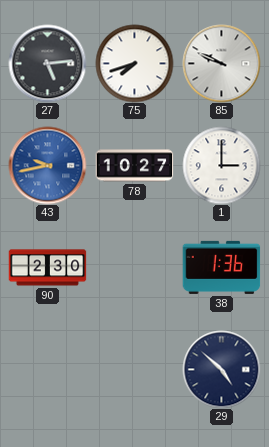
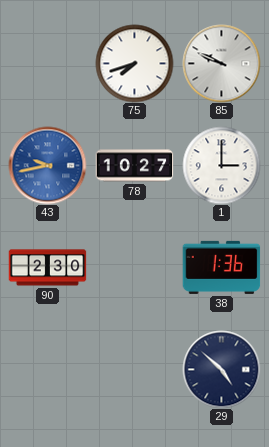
27: 5:14 -> none (47, 63)
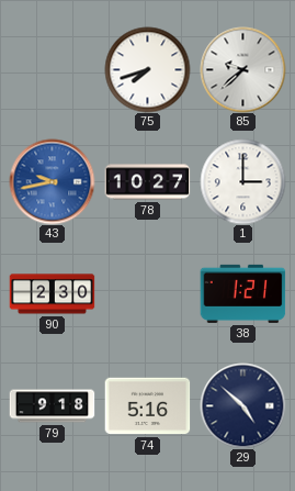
85: 9:49 -> 9:38 (242, 69)
38: 1:36 -> 1:21 (242, 293)
79: none -> 9:18 (52, 406)
74: none -> 5:16 (147, 406)
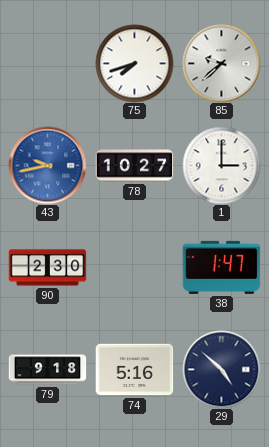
38: 1:21 -> 1:47 (221, 267)
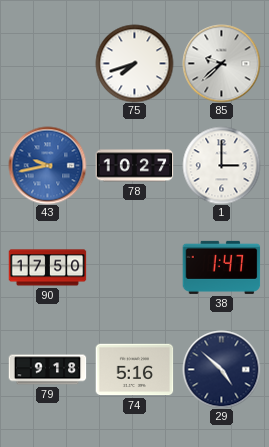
90: 2:30 -> 17:50 (47, 268)
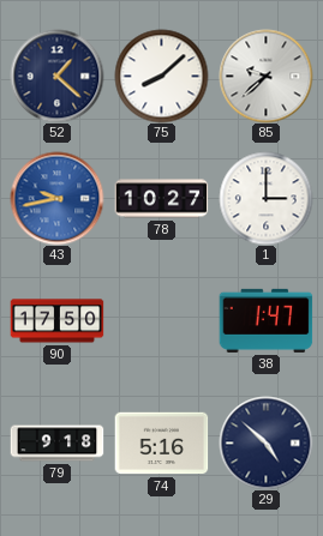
52: none -> 1:22 (56, 76)
75: 7:42 -> 8:08 (161, 76)
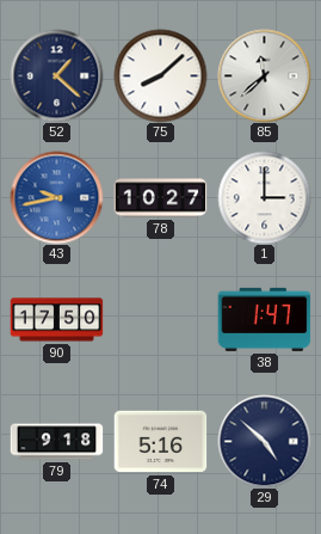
85: 9:38 -> 11:38 (264, 75)
